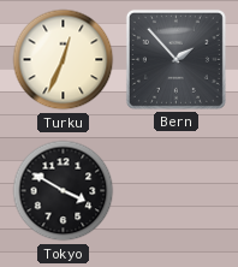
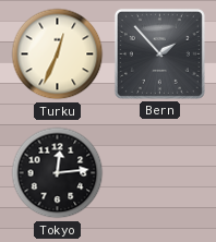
Tokyo: 3:50 -> 12:14 (58, 173)
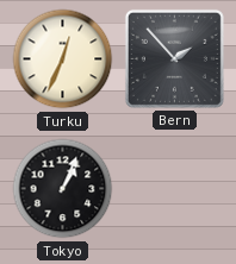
Tokyo: 12:14 -> 1:04 (63, 189)
